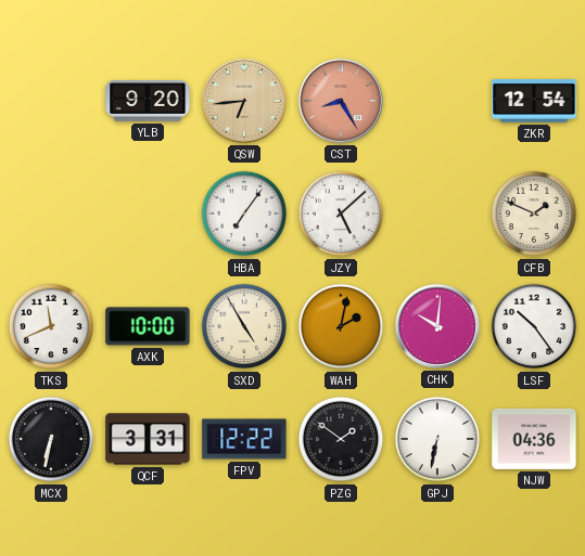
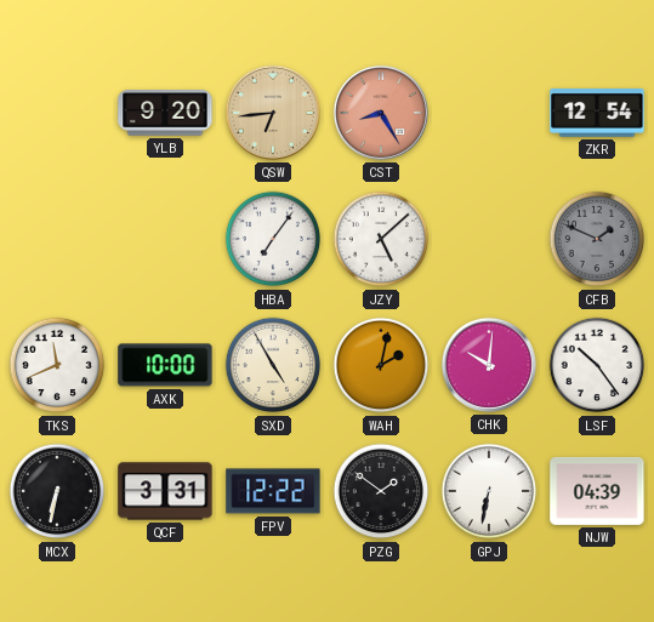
CFB dial: cream -> grey (597, 239)
NJW: 04:36 -> 04:39 (597, 491)
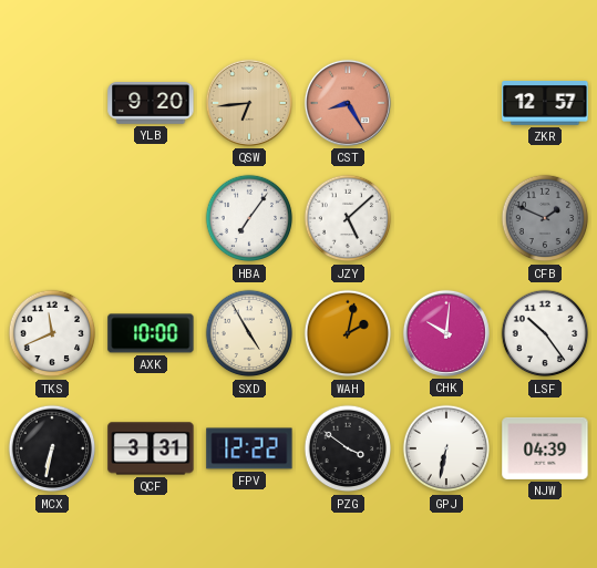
ZKR: 12:54 -> 12:57 (545, 104)
PZG: 1:51 -> 3:51 (348, 448)
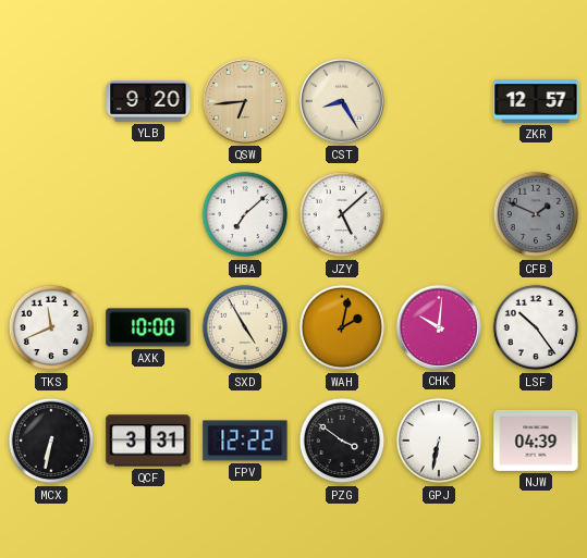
CST dial: salmon -> cream (342, 101)
HBA: 7:06 -> 7:08 (245, 214)
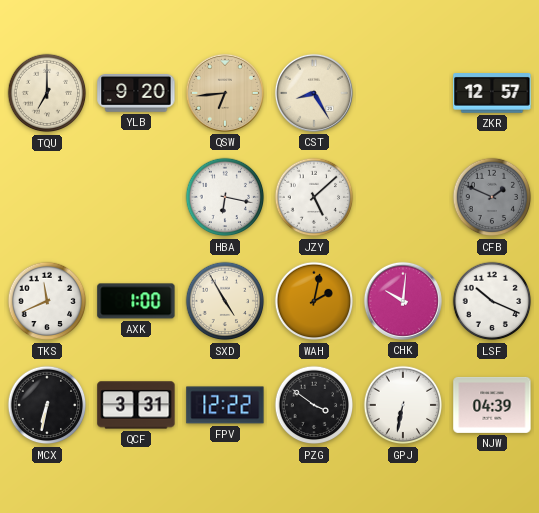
TQU: none -> 7:00 (47, 93)
HBA: 7:08 -> 6:17 (225, 197)
AXK: 10:00 -> 1:00 (136, 301)
LSF: 10:24 -> 10:19 (492, 301)
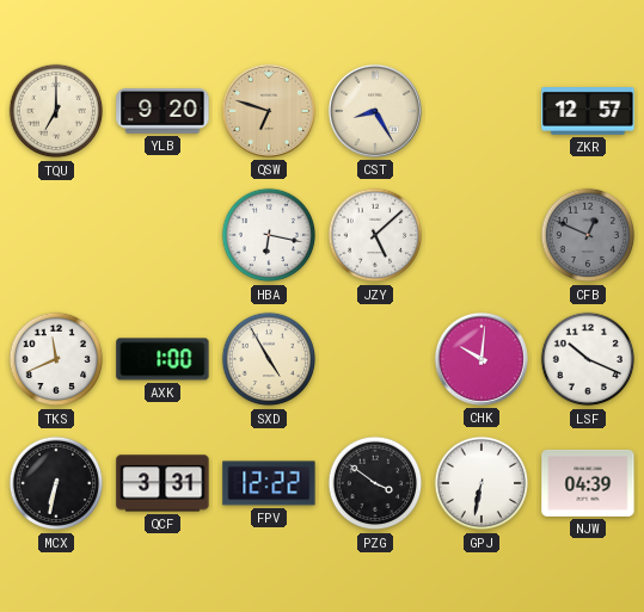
QSW: 6:44 -> 6:48 (269, 111)
CFB: 1:49 -> 12:49 (588, 235)
WAH: 2:02 -> none (314, 301)
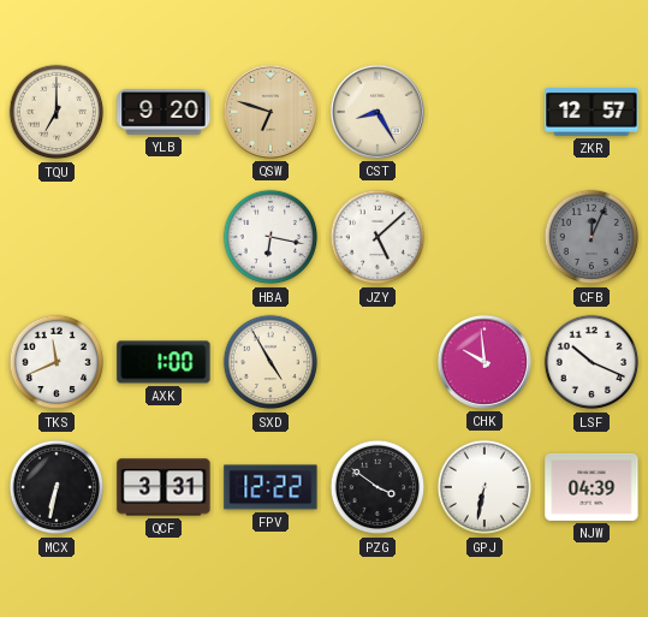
CFB: 12:49 -> 12:04 (591, 237)
CHK: 10:01 -> 9:59 (484, 362)
